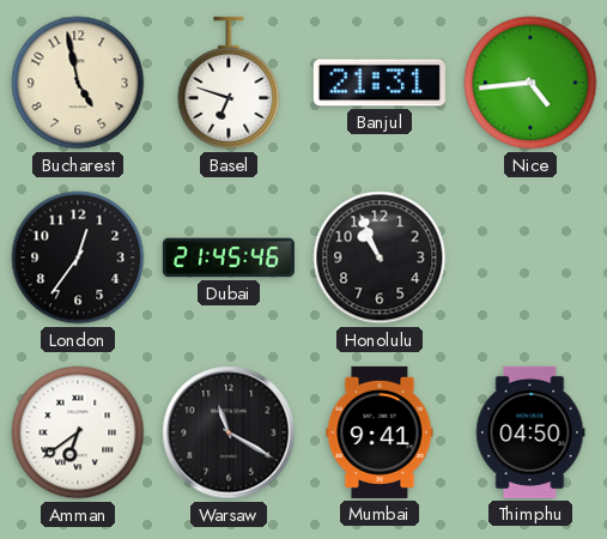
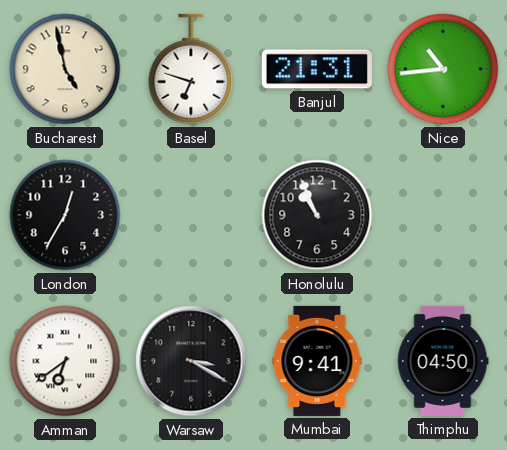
Nice: 4:44 -> 10:44 (443, 69)
London: 12:36 -> 12:35 (65, 215)
Dubai: 21:45 -> none (229, 258)
Warsaw: 11:20 -> 3:20 (191, 361)
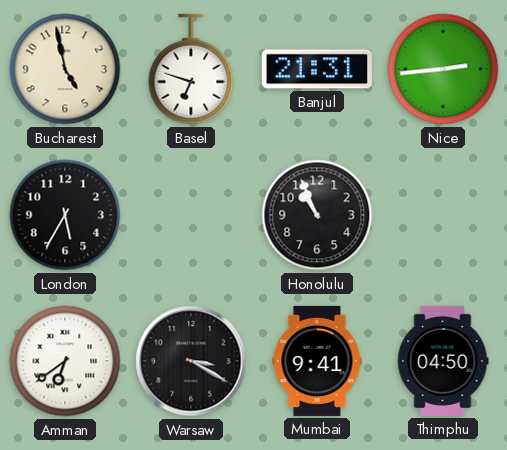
Nice: 10:44 -> 2:44 (443, 69)
London: 12:35 -> 5:35 (65, 215)
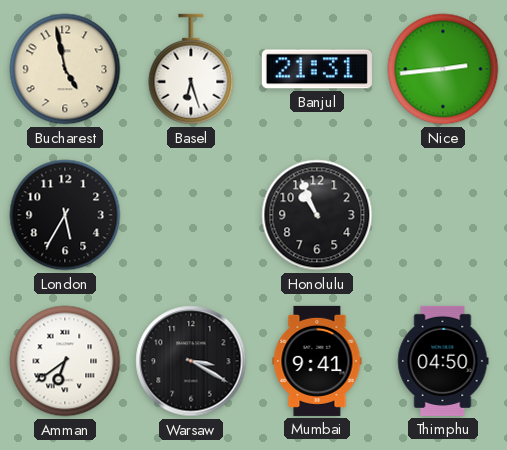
Basel: 6:48 -> 6:27 (191, 69)
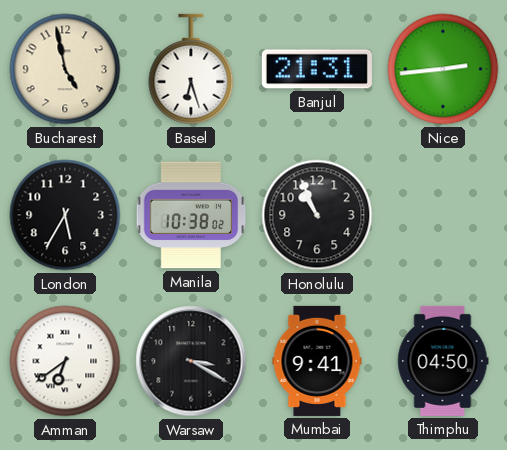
Manila: none -> 10:38 (191, 215)
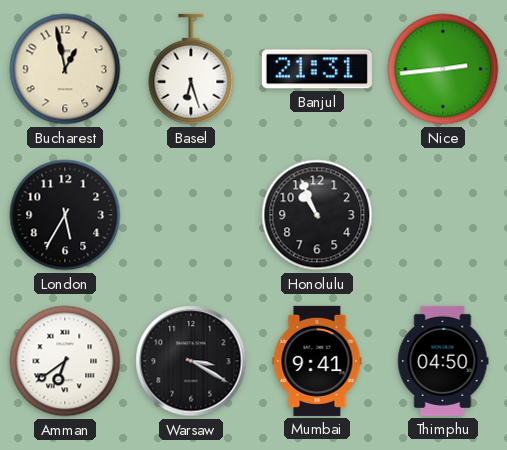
Bucharest: 4:58 -> 12:58 (65, 69)
Manila: 10:38 -> none (191, 215)
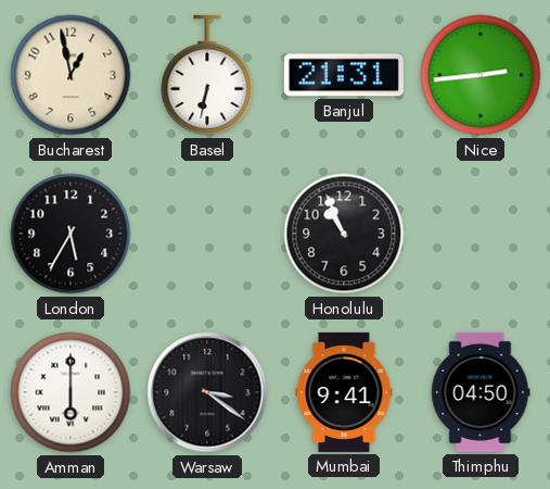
Basel: 6:27 -> 6:32 (207, 75)
Amman: 6:39 -> 6:00 (71, 392)
Warsaw: 3:20 -> 3:21 (207, 392)
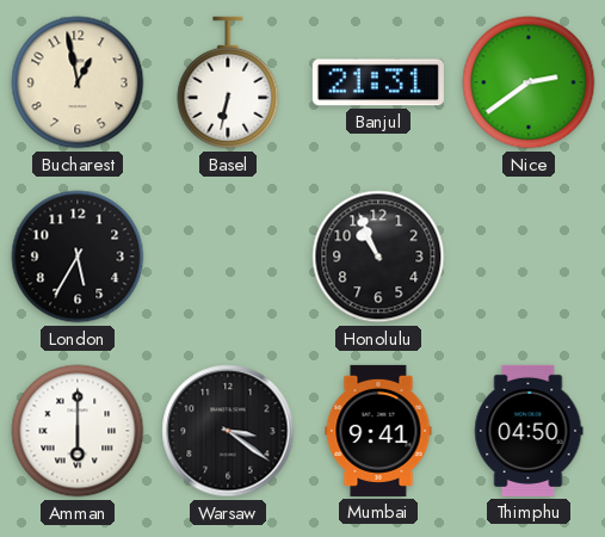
Nice: 2:44 -> 2:39 (529, 82)
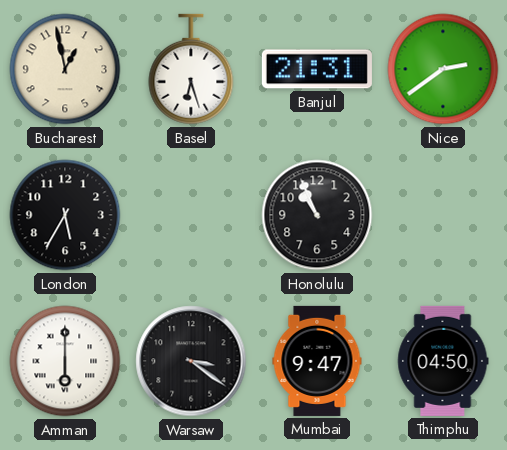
Basel: 6:32 -> 6:27 (191, 69)
Mumbai: 9:41 -> 9:47 (317, 361)
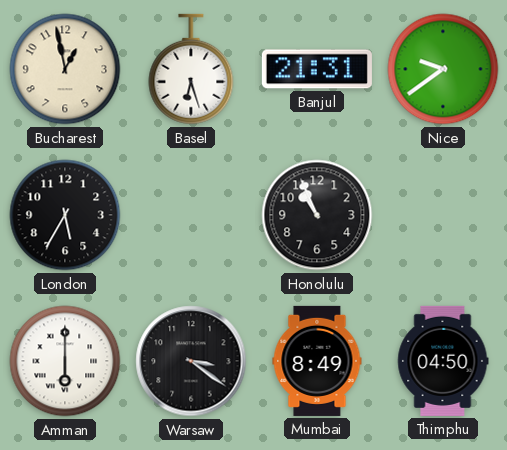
Nice: 2:39 -> 9:39 (443, 69)
Mumbai: 9:47 -> 8:49 (317, 361)
